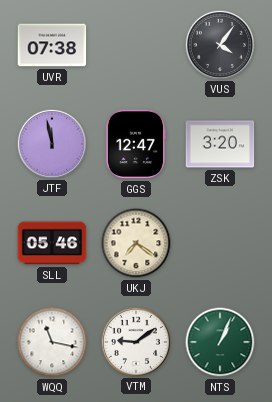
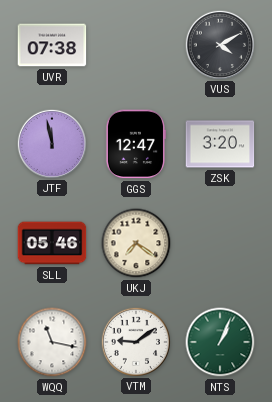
VUS: 4:06 -> 4:10 (219, 44)
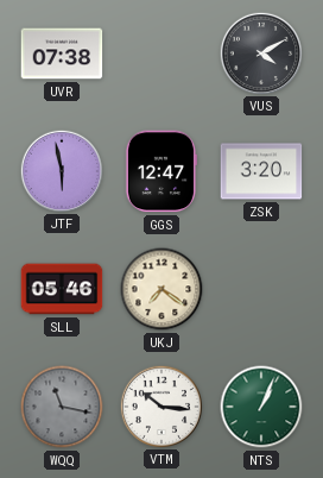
JTF: 11:58 -> 5:58 (61, 170)
WQQ dial: white -> grey (62, 407)
VTM: 9:09 -> 10:16 (160, 405)
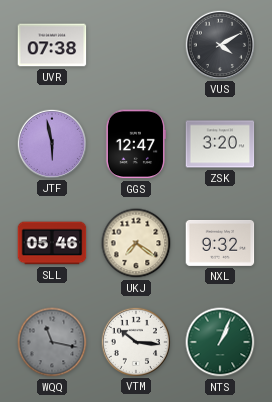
NXL: none -> 9:32 (220, 243)
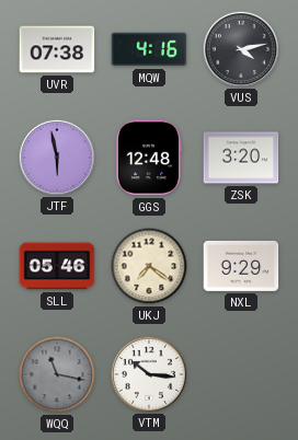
MQW: none -> 4:16 (149, 49)
VUS: 4:10 -> 4:13 (240, 48)
GGS: 12:47 -> 12:48 (148, 158)
NXL: 9:32 -> 9:29 (241, 266)
NTS: 1:04 -> none (220, 342)
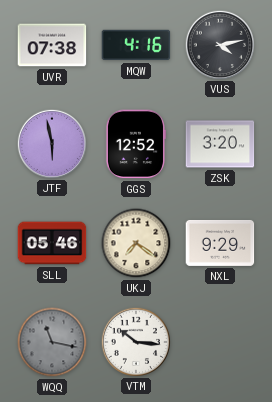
GGS: 12:48 -> 12:52 (135, 144)
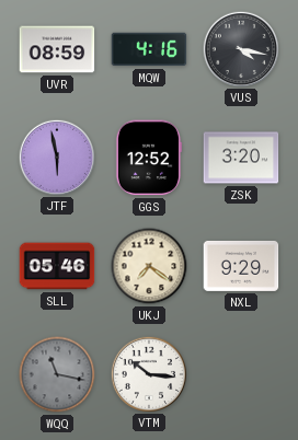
UVR: 07:38 -> 08:59 (57, 49)
VUS: 4:13 -> 4:17 (240, 48)
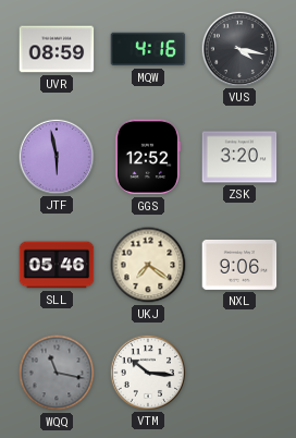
NXL: 9:29 -> 9:06 (239, 265)
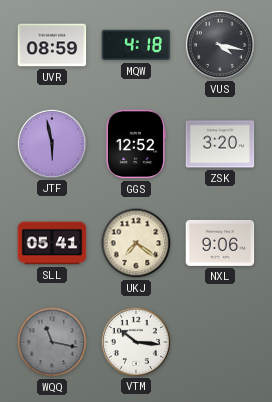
MQW: 4:16 -> 4:18 (136, 45)
SLL: 05:46 -> 05:41 (52, 243)
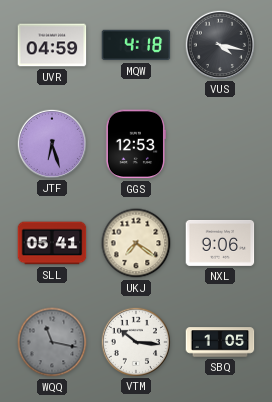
UVR: 08:59 -> 04:59 (52, 45)
JTF: 5:58 -> 6:27 (51, 143)
GGS: 12:52 -> 12:53 (135, 144)
ZSK: 3:20 -> none (220, 144)
SBQ: none -> 1:05 (220, 342)
